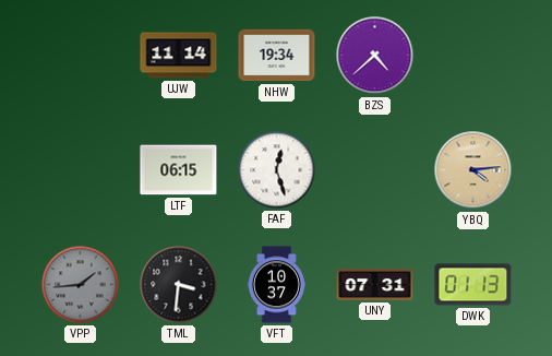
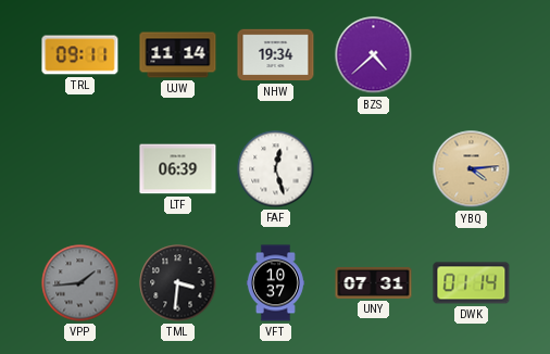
TRL: none -> 09:11 (80, 55)
LTF: 06:15 -> 06:39 (178, 169)
DWK: 01:13 -> 01:14 (472, 283)
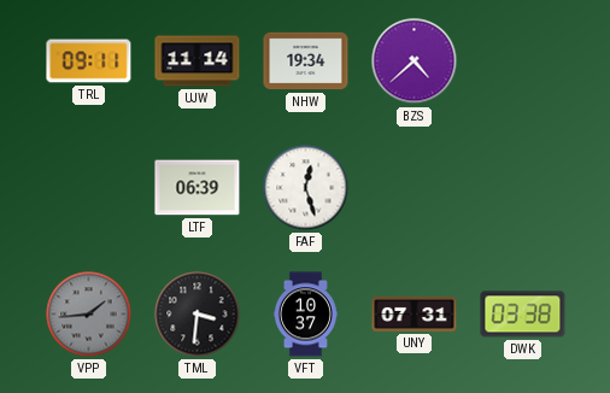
YBQ: 4:14 -> none (472, 169)
DWK: 01:14 -> 03:38 (523, 315)
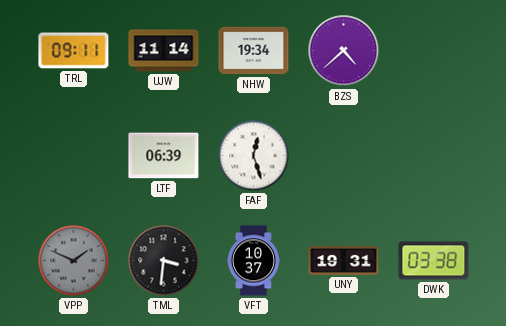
VPP: 1:44 -> 1:49 (74, 261)
UNY: 07:31 -> 19:31 (344, 260)
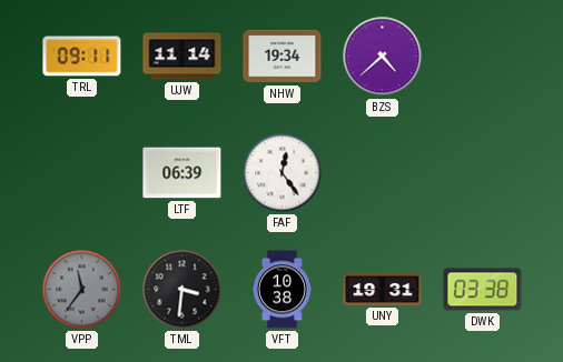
FAF: 12:27 -> 12:24 (283, 173)
VPP: 1:49 -> 11:36 (82, 290)
VFT: 10:37 -> 10:38 (281, 290)
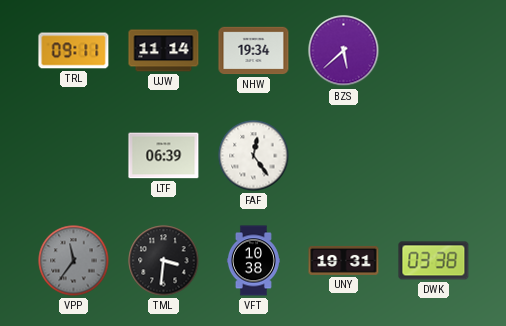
BZS: 4:38 -> 5:38 (344, 51)
